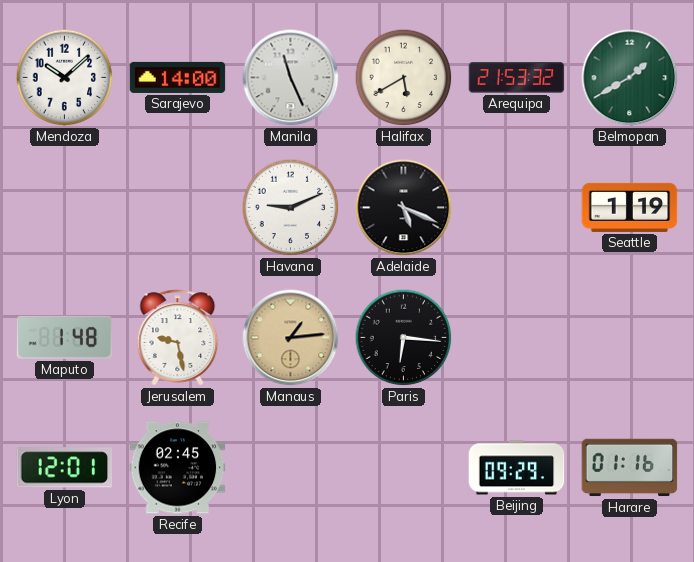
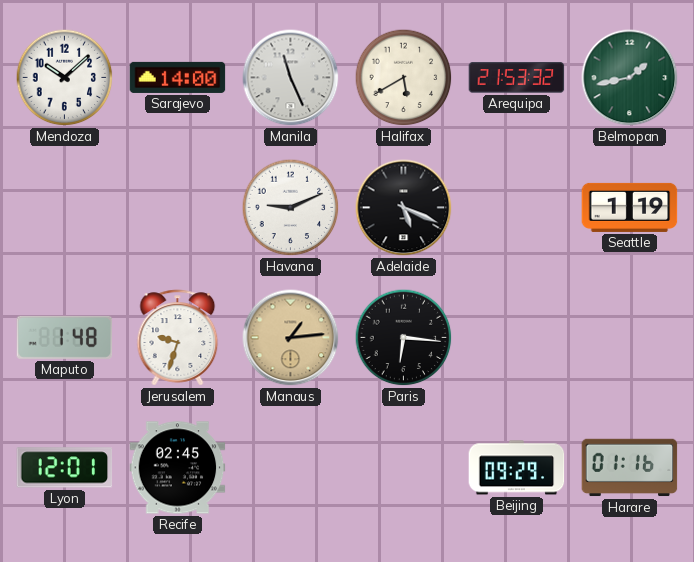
Belmopan: 1:40 -> 1:43 (630, 78)
Jerusalem: 9:28 -> 9:33 (178, 338)
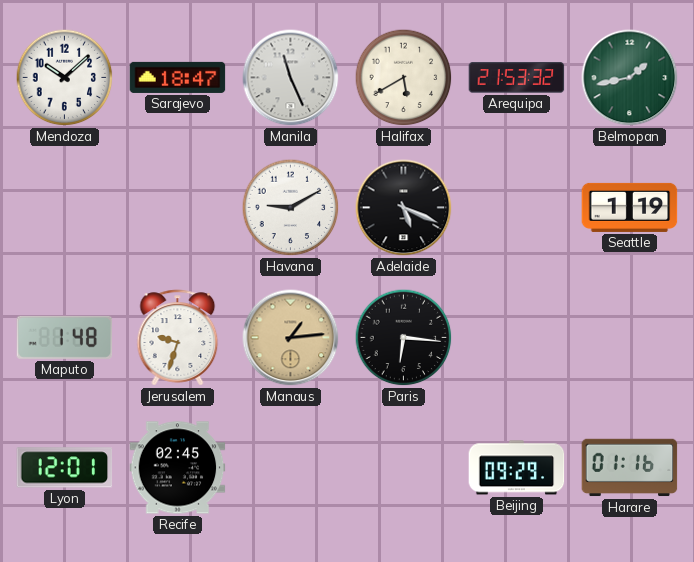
Sarajevo: 14:00 -> 18:47 (178, 77)
Havana: 9:11 -> 9:10 (291, 208)
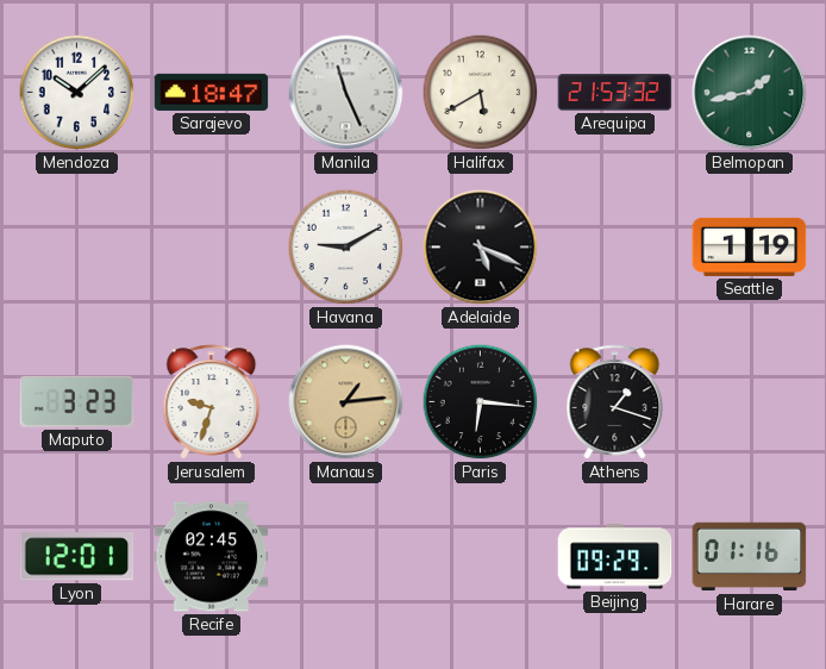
Maputo: 1:48 -> 3:23 (77, 401)
Athens: none -> 1:18 (615, 402)
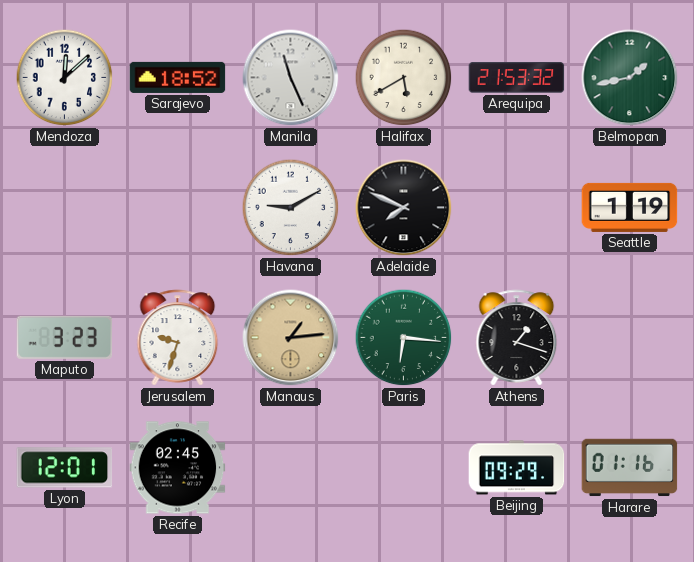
Mendoza: 10:08 -> 12:08 (65, 78)
Sarajevo: 18:47 -> 18:52 (178, 77)
Adelaide: 5:19 -> 7:49 (404, 208)
Paris dial: black -> green (404, 338)
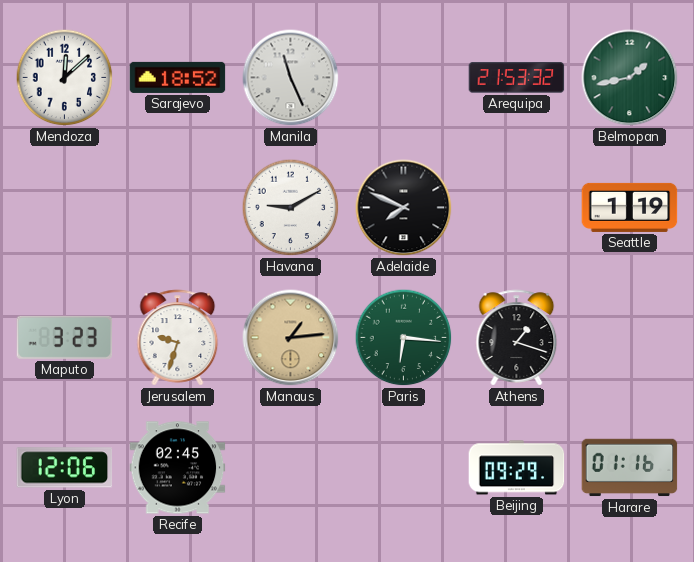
Halifax: 5:40 -> none (404, 78)
Lyon: 12:01 -> 12:06 (65, 468)
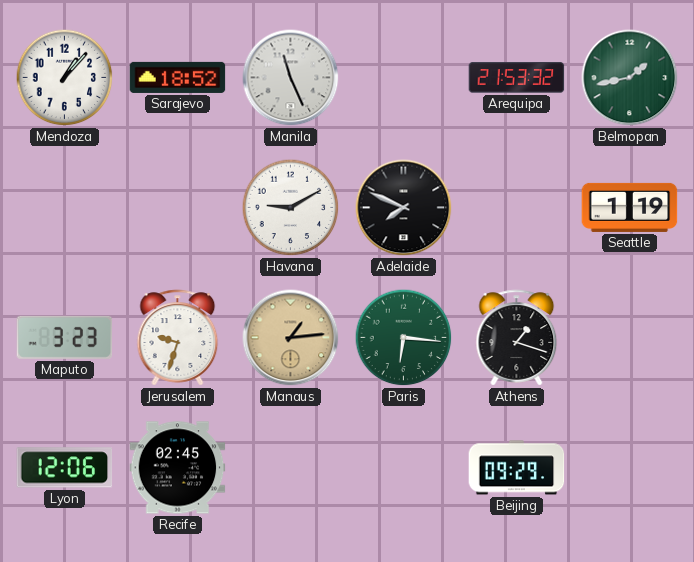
Mendoza: 12:08 -> 1:07 (65, 78)
Harare: 01:16 -> none (630, 468)
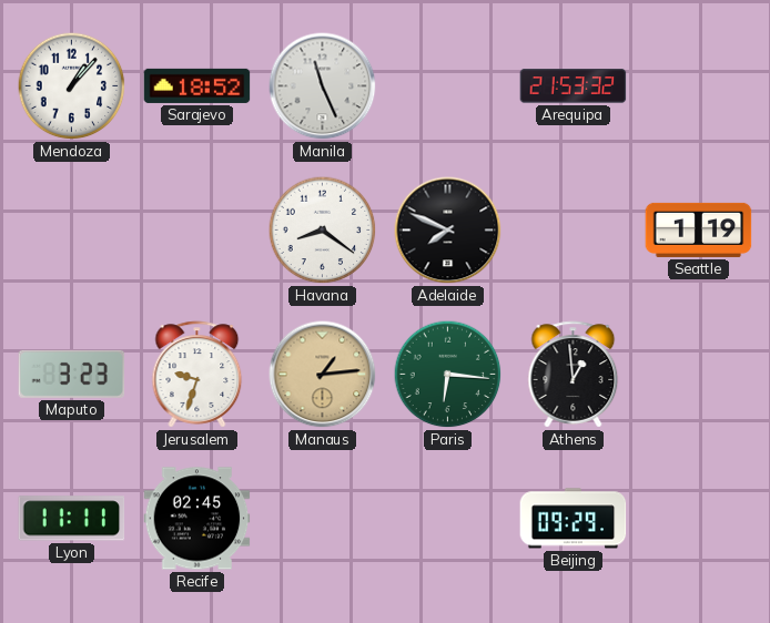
Belmopan: 1:43 -> none (630, 78)
Havana: 9:10 -> 8:21 (323, 231)
Athens: 1:18 -> 12:59 (574, 375)
Lyon: 12:06 -> 11:11 (72, 519)
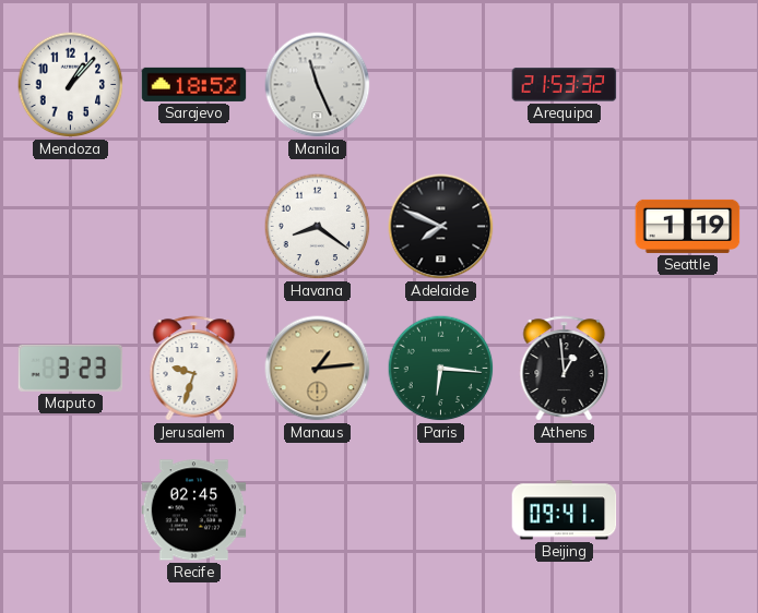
Lyon: 11:11 -> none (72, 519)
Beijing: 09:29 -> 09:41 (565, 510)
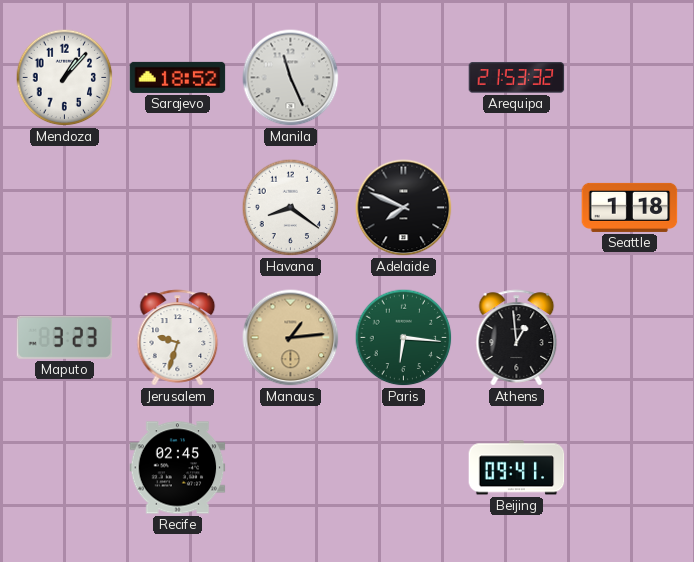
Seattle: 1:19 -> 1:18 (630, 207)
